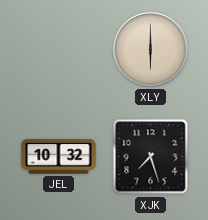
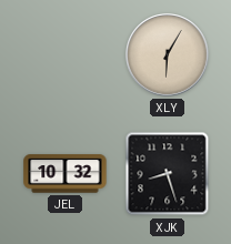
XLY: 6:00 -> 6:05 (168, 55)
XJK: 7:27 -> 8:27 (168, 174)
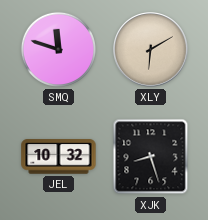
SMQ: none -> 11:48 (58, 49)
XLY: 6:05 -> 6:10 (151, 50)
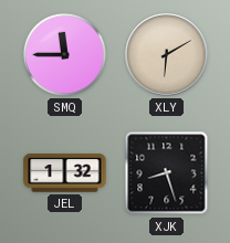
SMQ: 11:48 -> 11:45 (64, 54)
JEL: 10:32 -> 1:32 (65, 173)
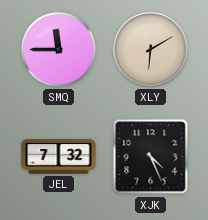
JEL: 1:32 -> 7:32 (59, 157)
XJK: 8:27 -> 4:26 (151, 157)
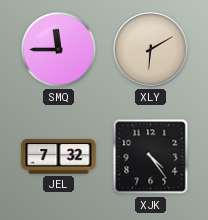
XJK: 4:26 -> 4:24 (151, 157)
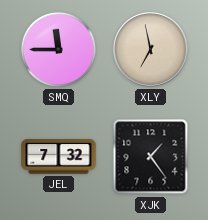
XLY: 6:10 -> 6:58 (151, 50)
XJK: 4:24 -> 1:24 (151, 157)
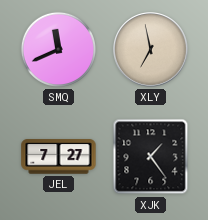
SMQ: 11:45 -> 11:41 (58, 49)
JEL: 7:32 -> 7:27 (59, 157)
